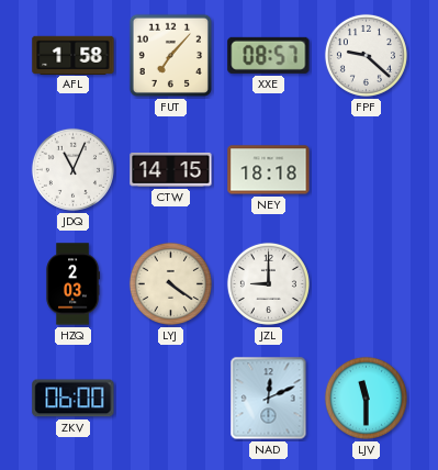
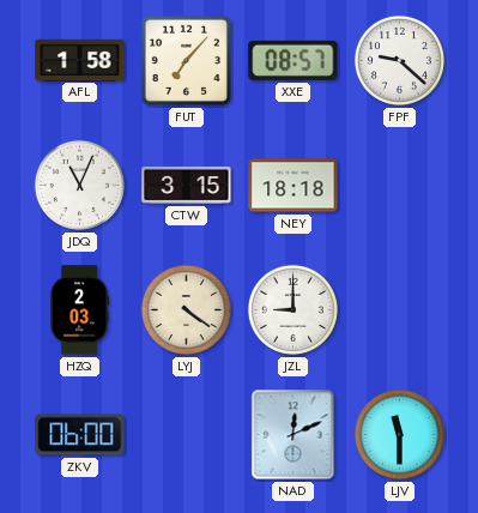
CTW: 14:15 -> 3:15 (187, 185)
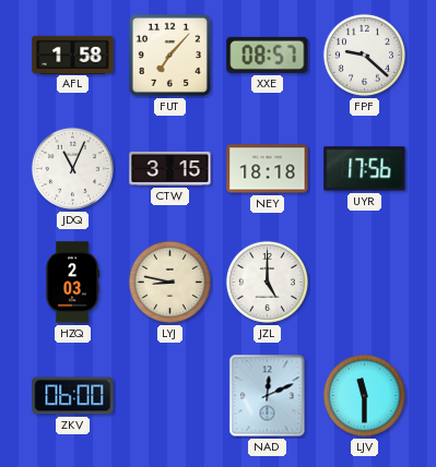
UYR: none -> 17:56 (365, 169)
LYJ: 4:21 -> 8:47 (169, 282)
JZL: 9:00 -> 5:00 (267, 282)
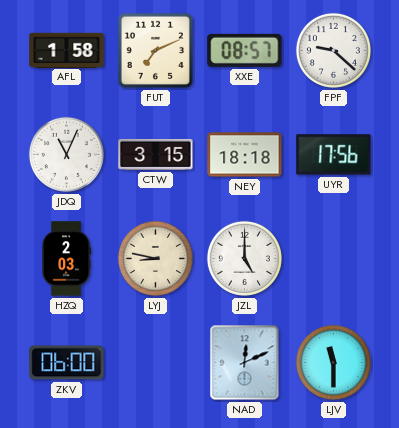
FUT: 7:07 -> 7:11 (155, 50)
